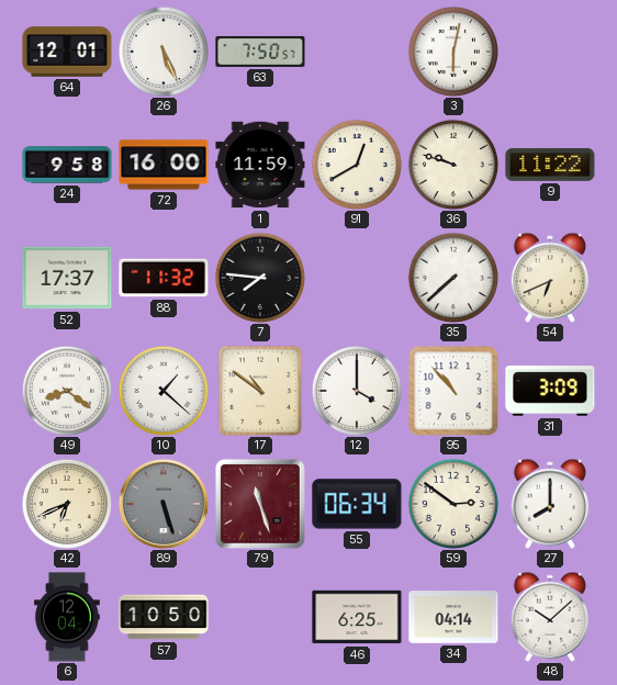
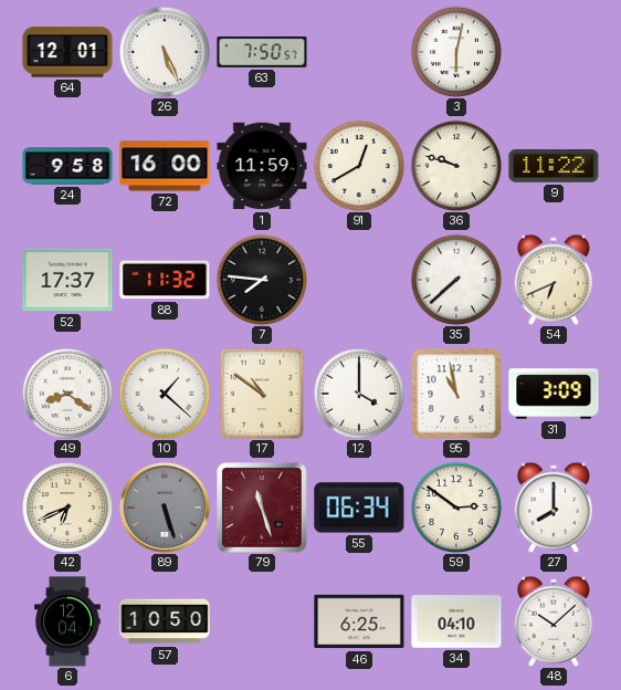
95: 10:53 -> 10:58 (456, 394)
34: 04:14 -> 04:10 (456, 621)
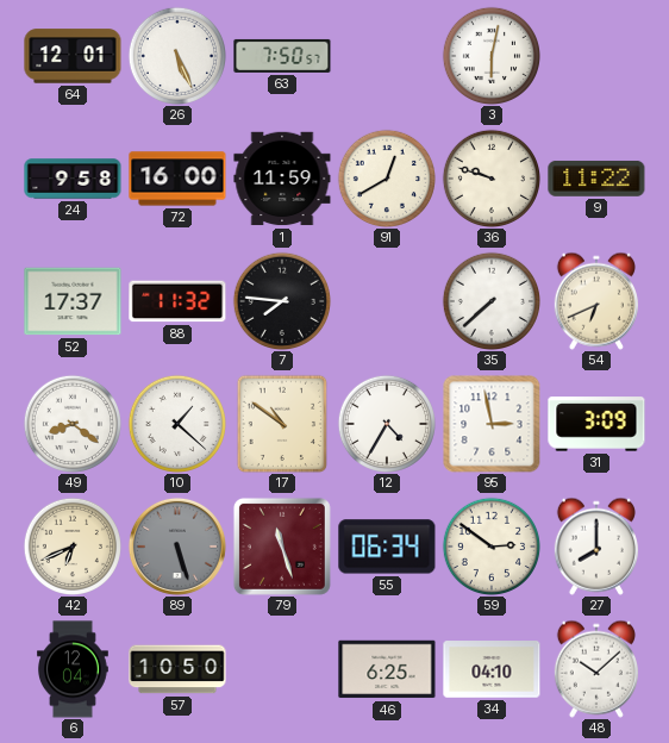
12: 4:00 -> 4:35 (386, 423)
95: 10:58 -> 2:58 (492, 424)
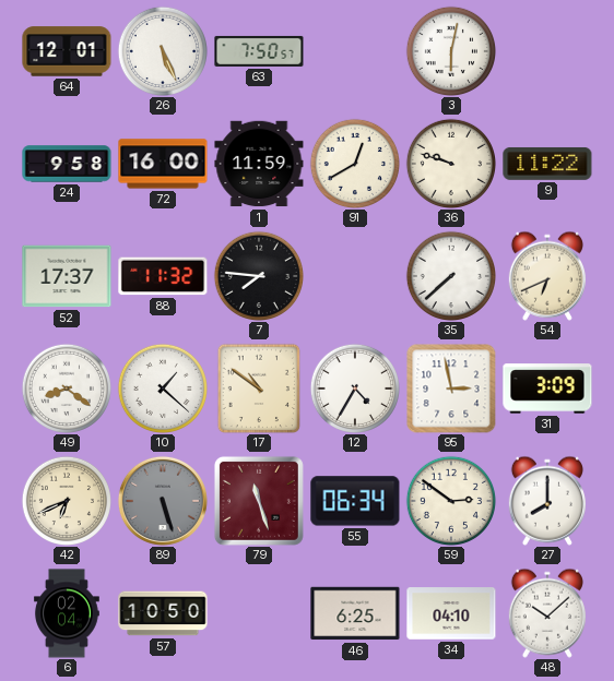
6: 12:04 -> 02:04 (68, 613)
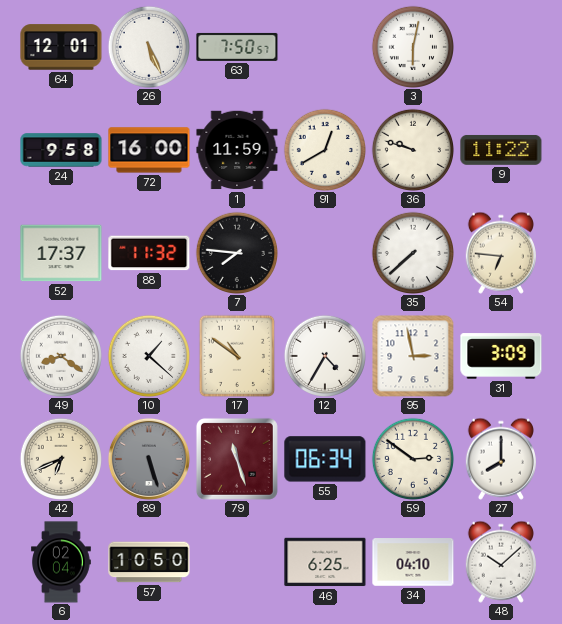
54: 6:41 -> 6:46 (501, 253)
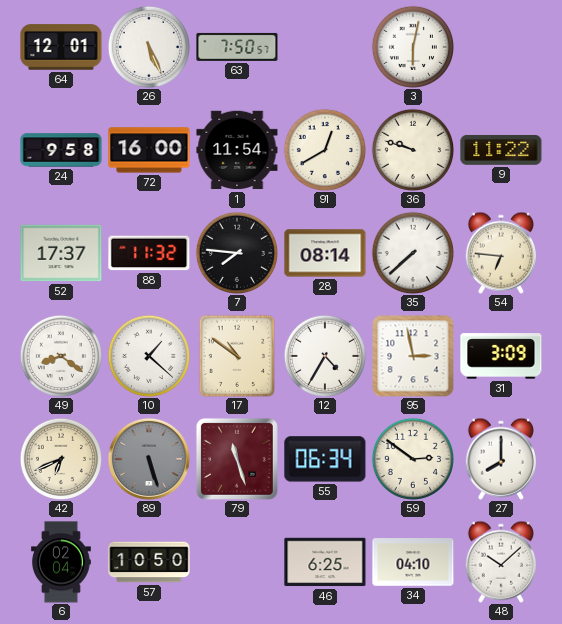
1: 11:59 -> 11:54 (237, 150)
28: none -> 08:14 (325, 253)
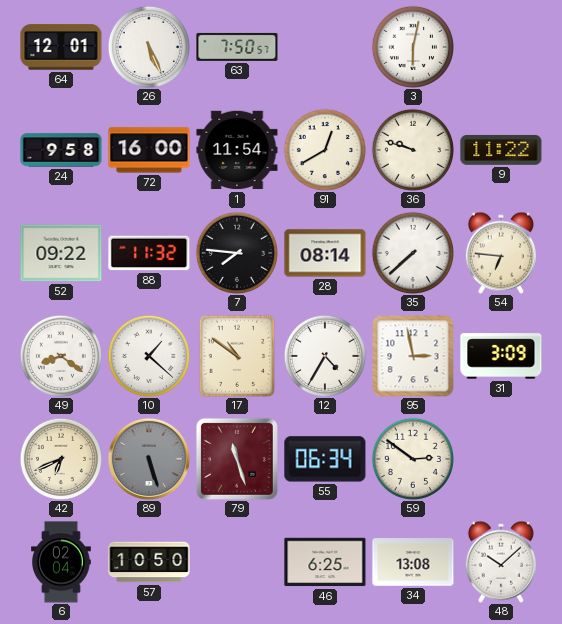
52: 17:37 -> 09:22 (61, 253)
27: 8:00 -> none (501, 459)
34: 04:10 -> 13:08 (413, 562)
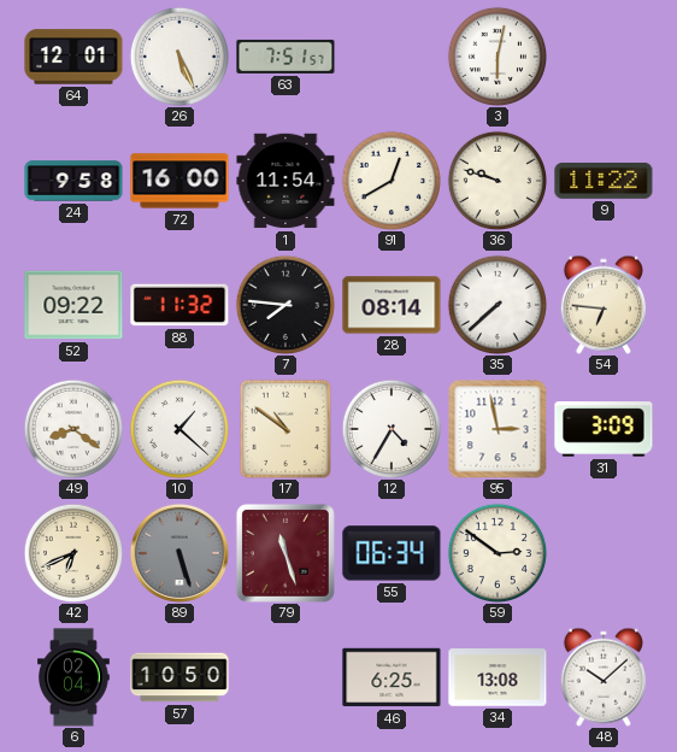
63: 7:50 -> 7:51 (285, 57)
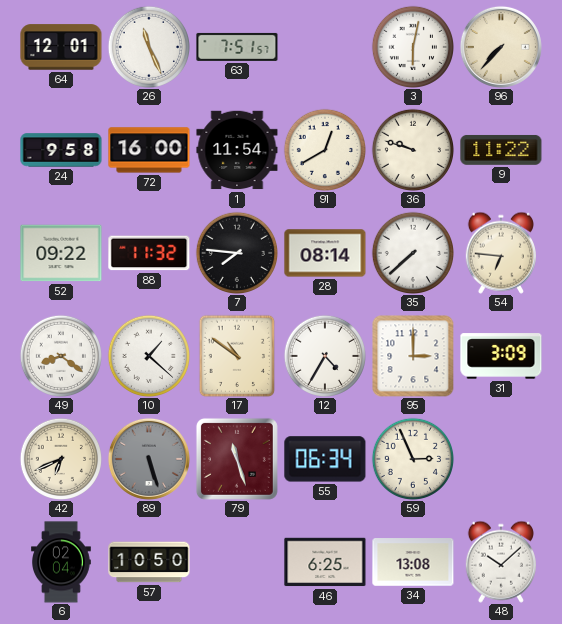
26: 5:26 -> 11:26 (148, 46)
96: none -> 7:37 (501, 47)
95: 2:58 -> 3:00 (413, 356)
59: 2:51 -> 2:56 (412, 458)
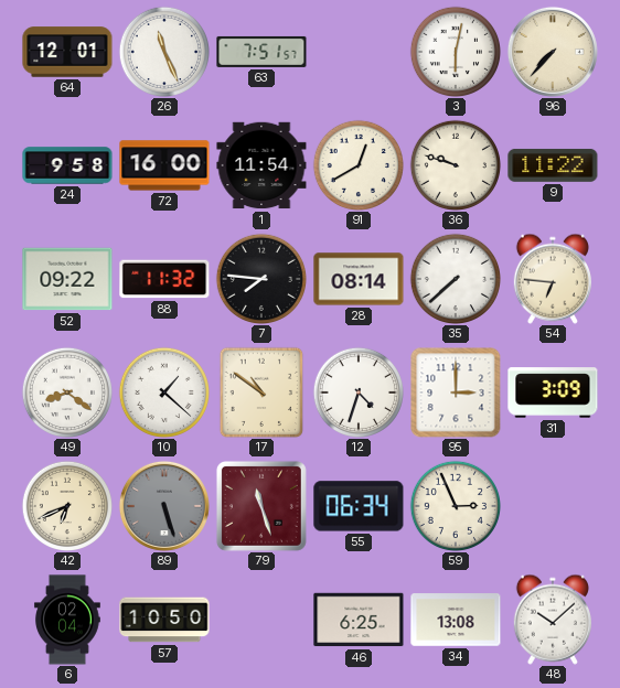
12: 4:35 -> 4:33 (357, 391)
